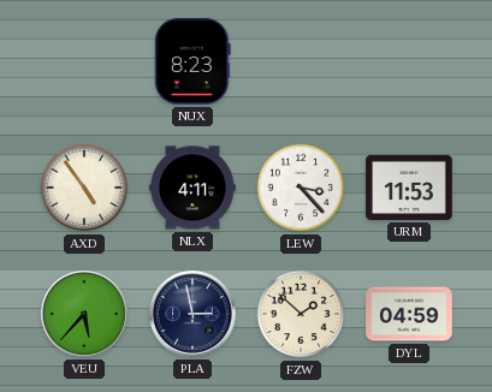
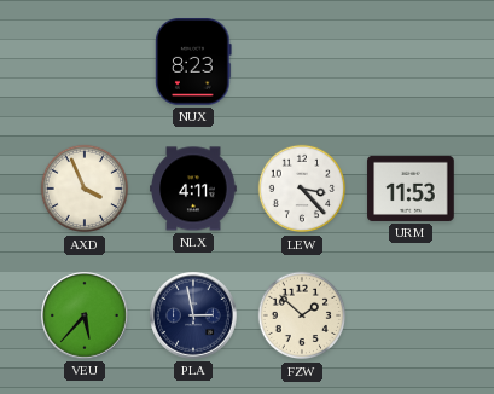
AXD: 4:54 -> 3:56 (85, 189)
DYL: 04:59 -> none (409, 314)
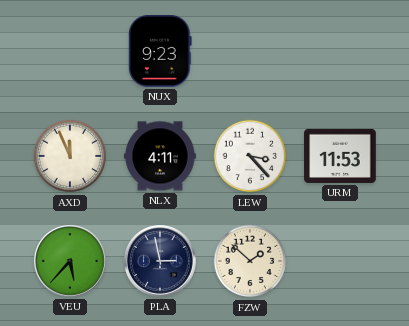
NUX: 8:23 -> 9:23 (160, 51)
AXD: 3:56 -> 11:56 (70, 156)
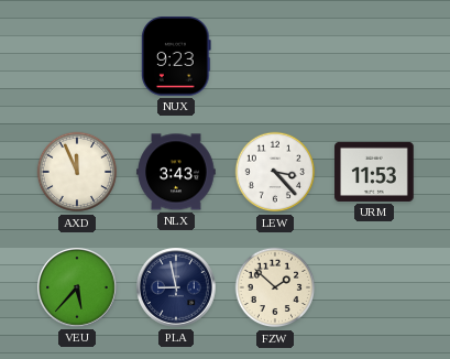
NLX: 4:11 -> 3:43 (176, 172)
PLA: 2:58 -> 8:58 (177, 289)
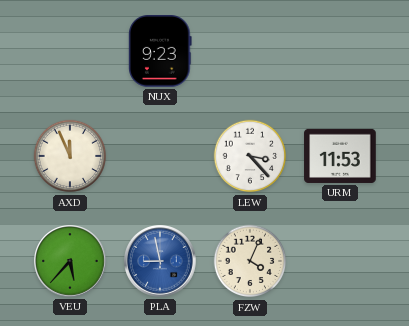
NLX: 3:43 -> none (176, 172)
PLA dial: navy -> blue (161, 262)
FZW: 1:52 -> 4:04 (250, 261)
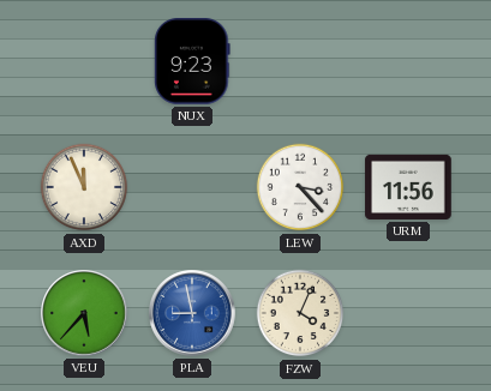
URM: 11:53 -> 11:56 (408, 187)
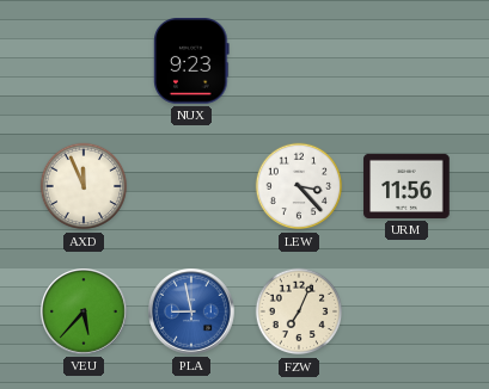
FZW: 4:04 -> 7:04 (299, 311)
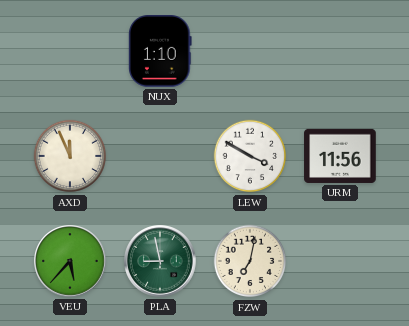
NUX: 9:23 -> 1:10 (160, 51)
LEW: 3:23 -> 3:50 (250, 156)
PLA dial: blue -> green (161, 262)
FZW: 7:04 -> 7:02 (250, 261)
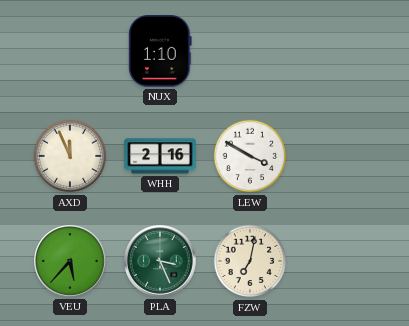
WHH: none -> 2:16 (160, 156)
URM: 11:56 -> none (340, 156)
PLA: 8:58 -> 3:26 (161, 262)
